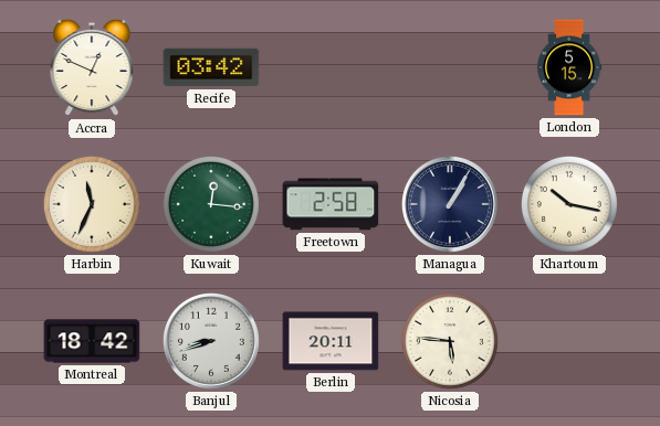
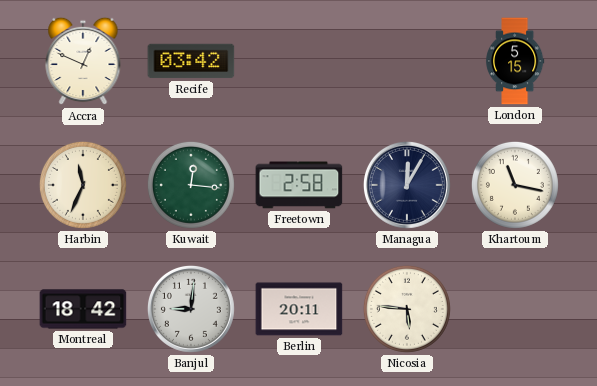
Managua: 1:05 -> 12:05 (407, 185)
Khartoum: 10:17 -> 11:17 (515, 185)
Banjul: 8:42 -> 9:01 (191, 309)
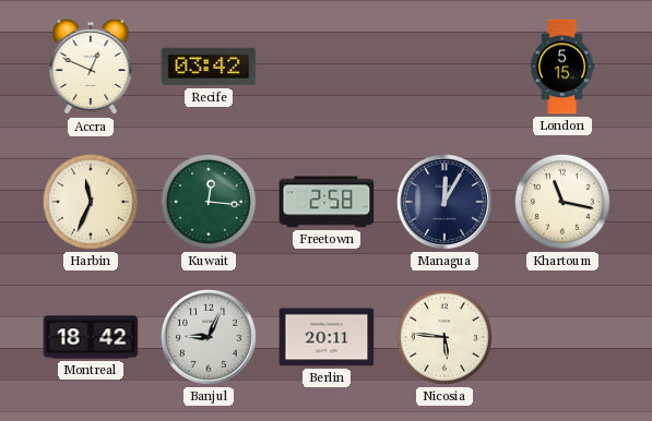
Banjul: 9:01 -> 9:04 (209, 337)
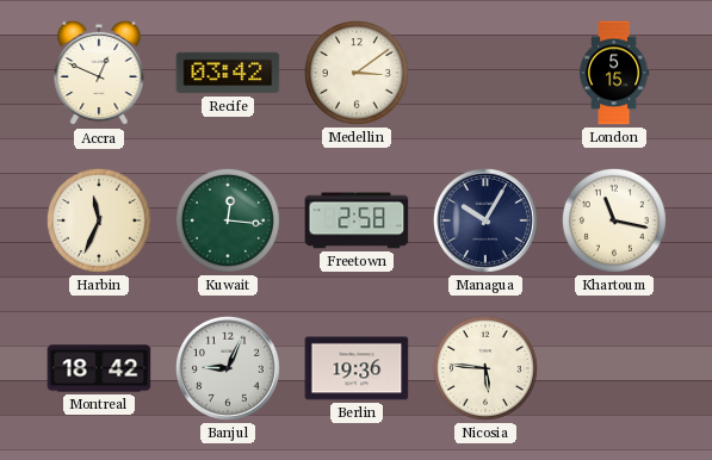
Medellin: none -> 3:09 (357, 73)
Managua: 12:05 -> 10:05 (485, 220)
Berlin: 20:11 -> 19:36 (357, 368)
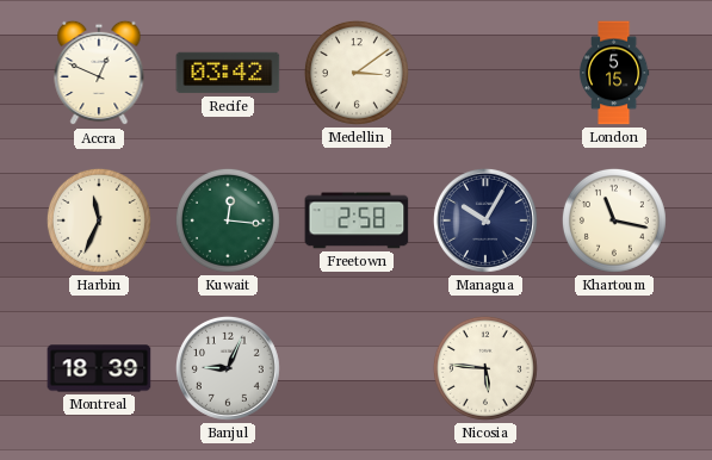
Montreal: 18:42 -> 18:39 (99, 368)
Berlin: 19:36 -> none (357, 368)
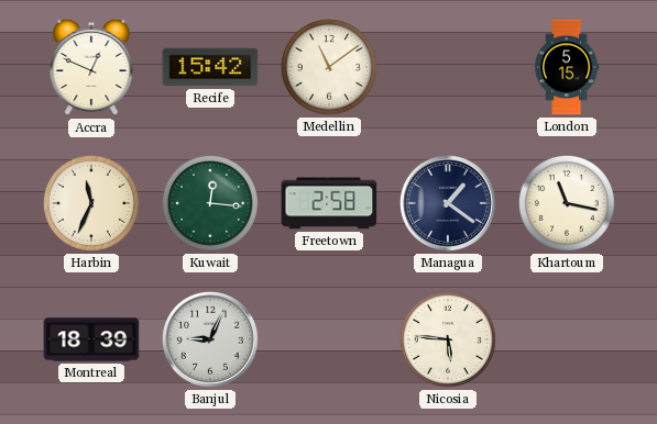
Recife: 03:42 -> 15:42 (210, 67)
Medellin: 3:09 -> 11:09 (329, 67)
Managua: 10:05 -> 1:21 (448, 203)
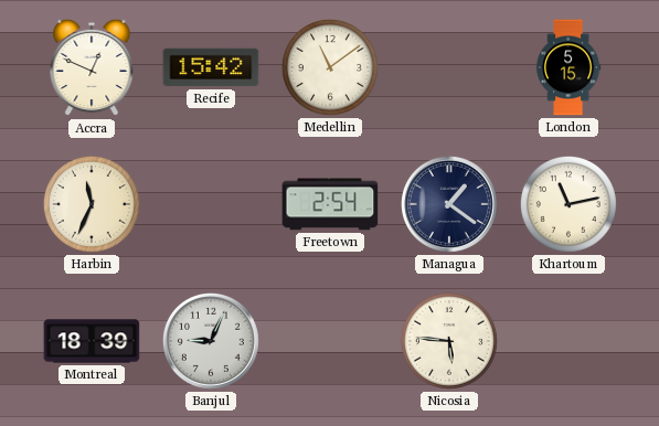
Kuwait: 12:16 -> none (210, 203)
Freetown: 2:58 -> 2:54 (330, 204)
Khartoum: 11:17 -> 11:13 (568, 204)
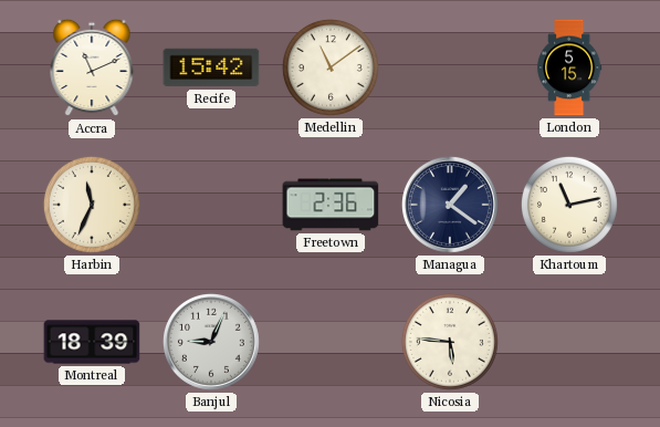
Accra: 12:49 -> 11:11 (92, 67)
Freetown: 2:54 -> 2:36 (331, 205)
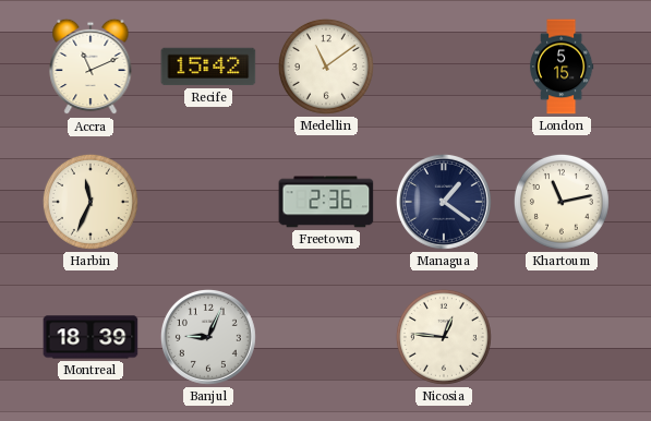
Nicosia: 5:46 -> 12:46 (444, 337)
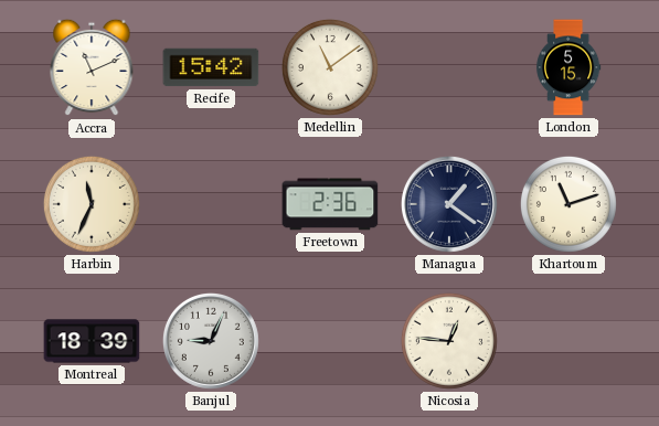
Khartoum: 11:13 -> 11:12 (568, 204)
